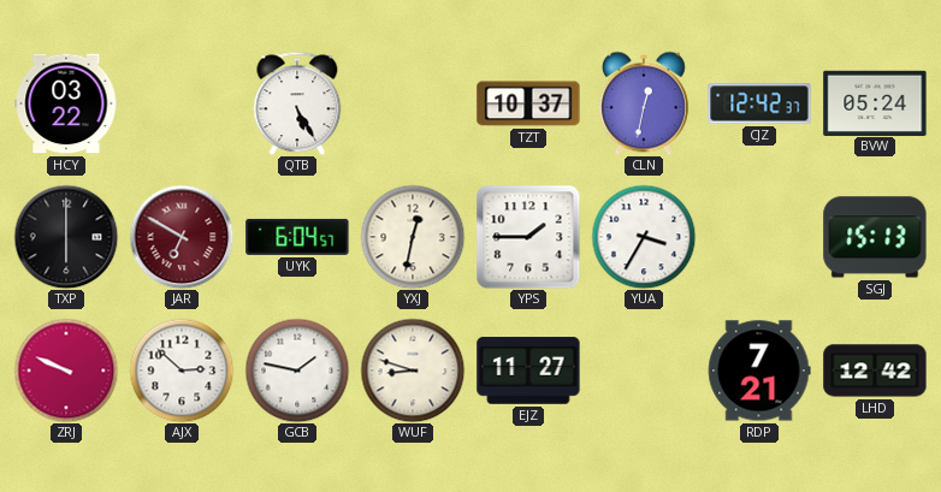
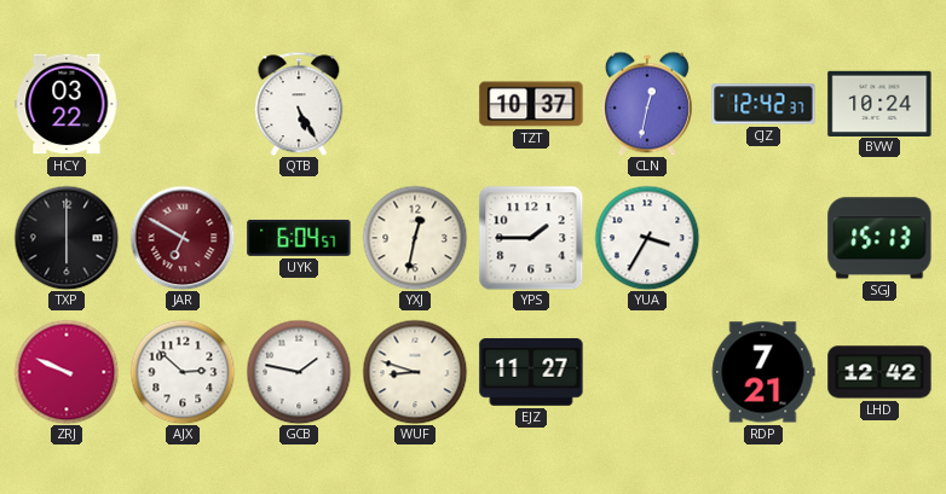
BVW: 05:24 -> 10:24 (879, 103)
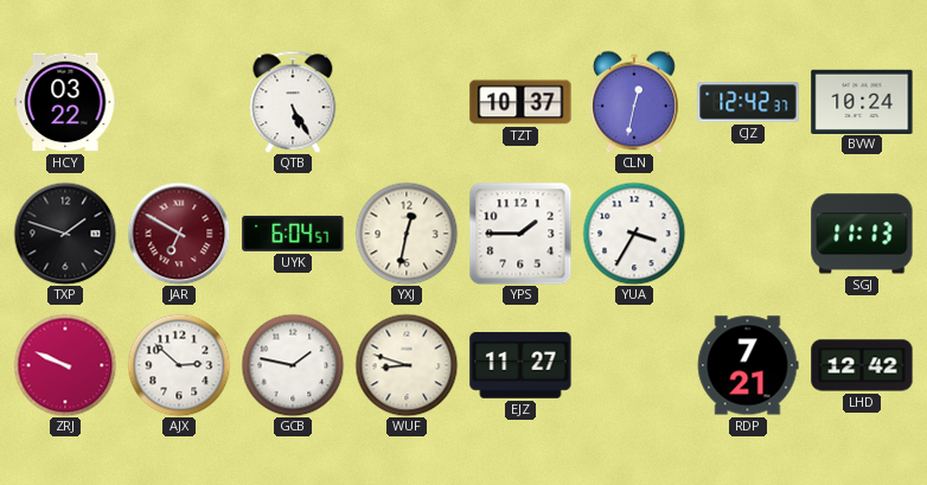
TXP: 6:00 -> 1:48 (65, 234)
SGJ: 15:13 -> 11:13 (862, 234)
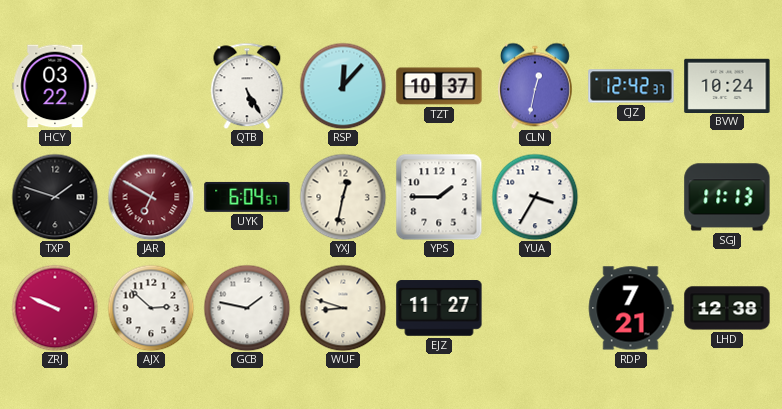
RSP: none -> 12:07 (343, 86)
LHD: 12:42 -> 12:38 (727, 308)
